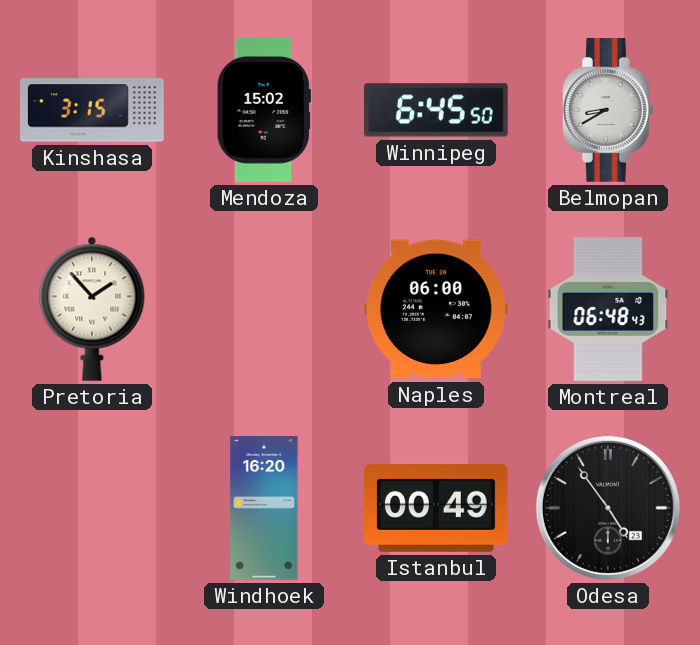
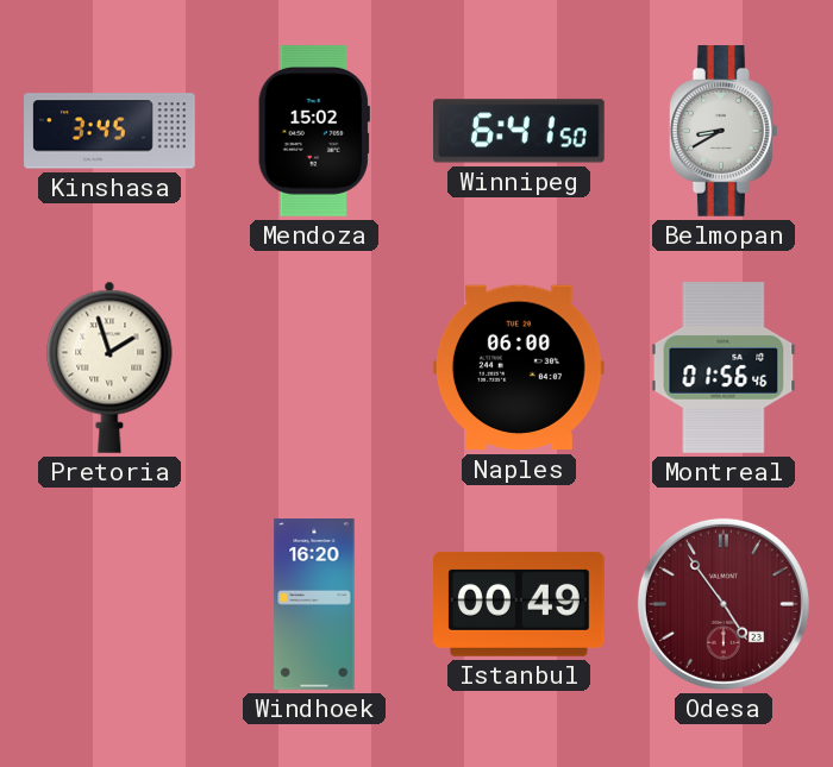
Kinshasa: 3:15 -> 3:45 (109, 131)
Winnipeg: 6:45 -> 6:41 (520, 131)
Pretoria: 1:53 -> 1:57 (109, 367)
Montreal: 06:48 -> 01:56 (724, 369)
Odesa dial: black -> burgundy (724, 604)
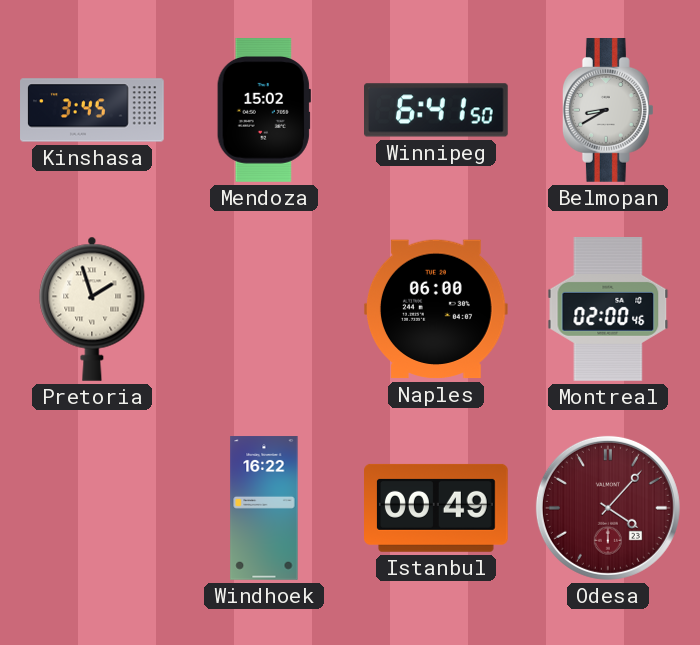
Montreal: 01:56 -> 02:00 (608, 310)
Windhoek: 16:20 -> 16:22 (264, 508)
Odesa: 4:54 -> 4:07 (608, 508)
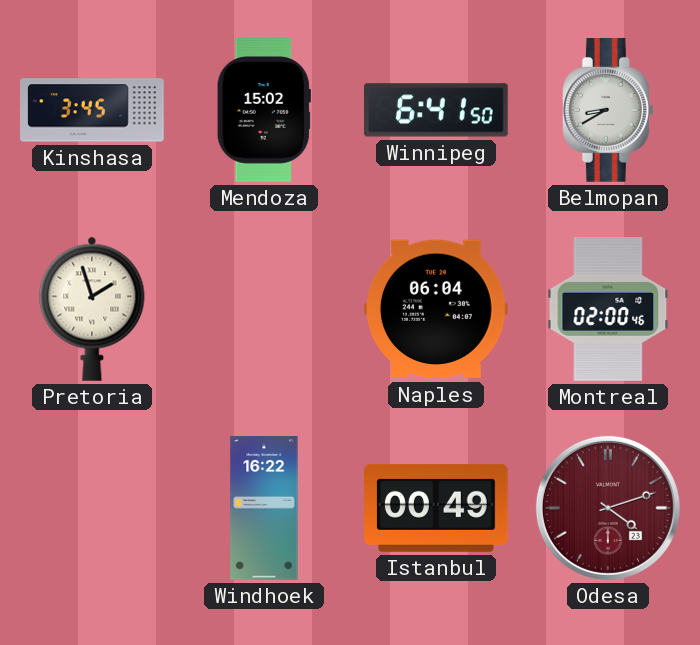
Naples: 06:00 -> 06:04 (436, 309)
Odesa: 4:07 -> 4:12 (608, 508)
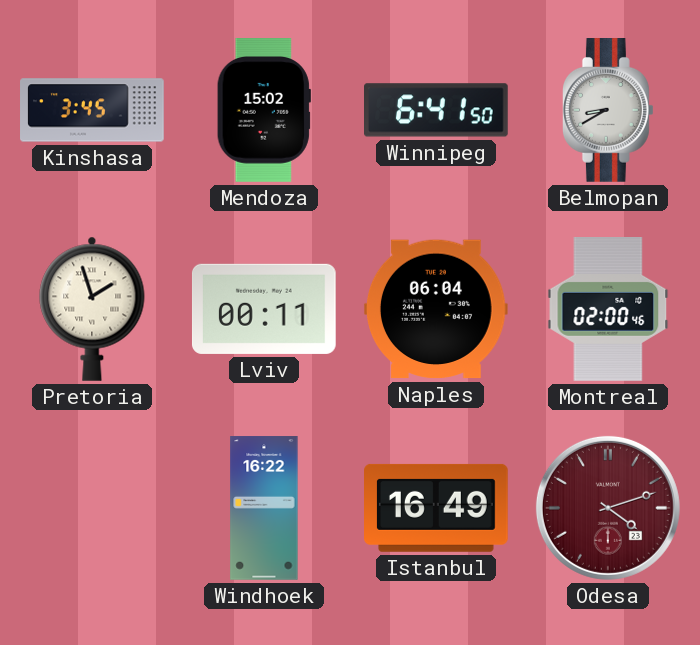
Lviv: none -> 00:11 (264, 309)
Istanbul: 00:49 -> 16:49 (437, 508)
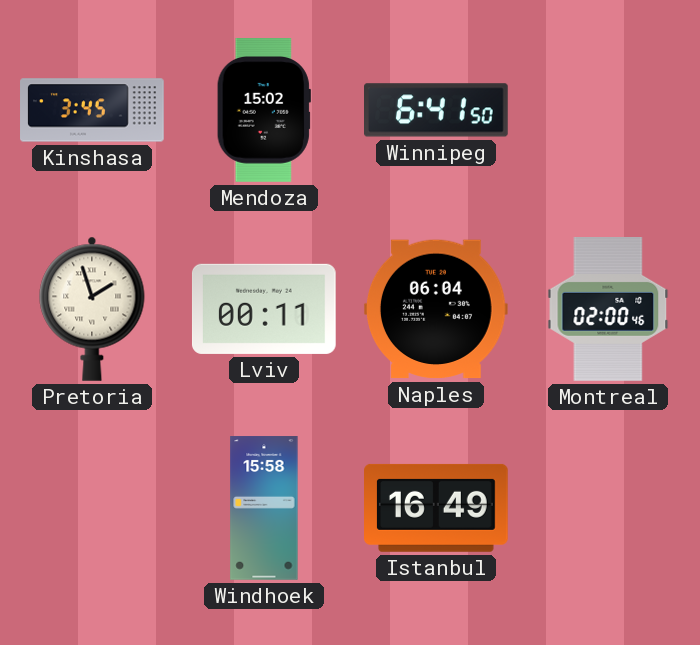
Belmopan: 8:40 -> none (608, 111)
Windhoek: 16:22 -> 15:58 (264, 508)
Odesa: 4:12 -> none (608, 508)
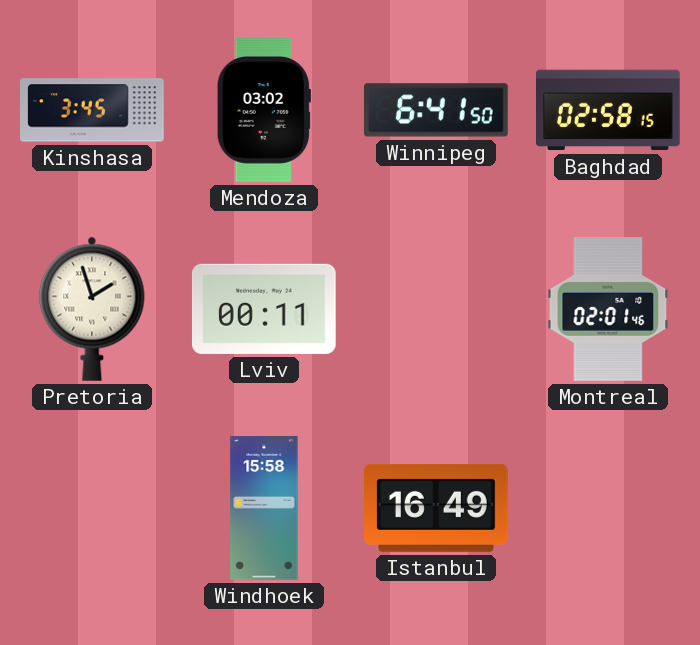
Mendoza: 15:02 -> 03:02 (264, 111)
Baghdad: none -> 02:58 (609, 110)
Naples: 06:04 -> none (436, 309)
Montreal: 02:00 -> 02:01 (608, 310)
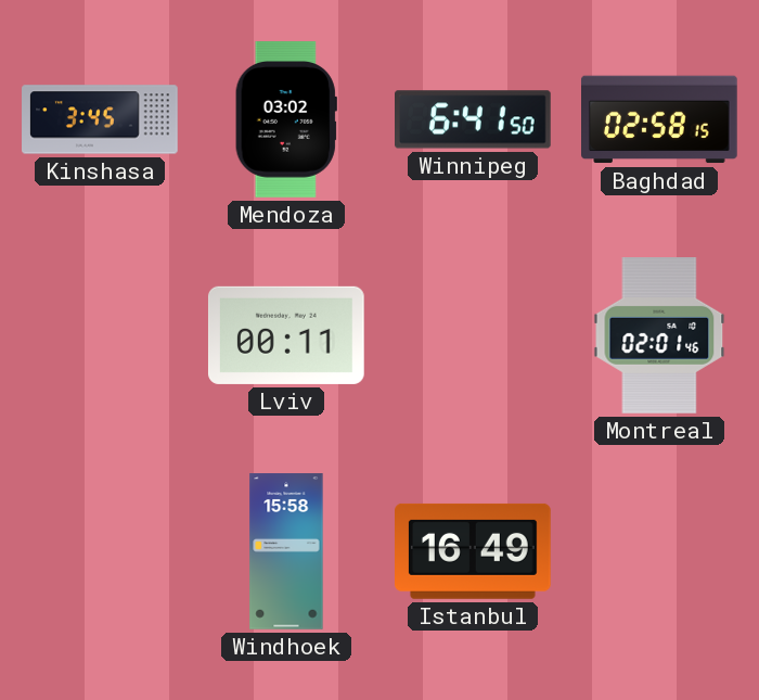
Pretoria: 1:57 -> none (92, 309)
